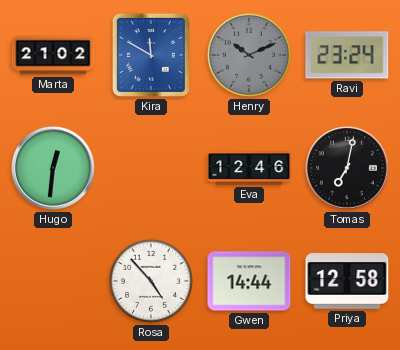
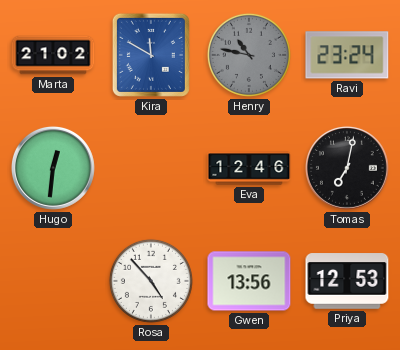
Henry: 10:11 -> 10:47 (249, 55)
Gwen: 14:44 -> 13:56 (249, 281)
Priya: 12:58 -> 12:53 (347, 281)
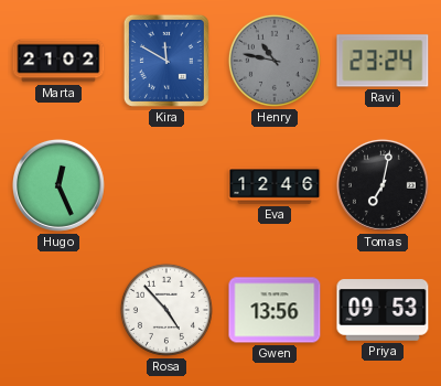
Hugo: 12:31 -> 12:26 (58, 185)
Priya: 12:53 -> 09:53 (383, 310)
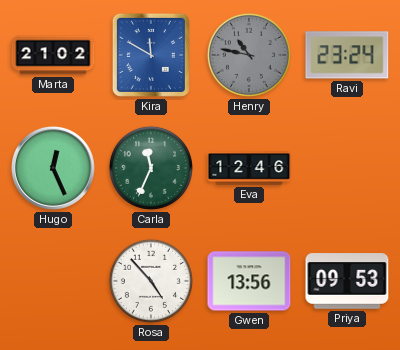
Carla: none -> 11:34 (151, 168)
Tomas: 7:02 -> none (383, 185)
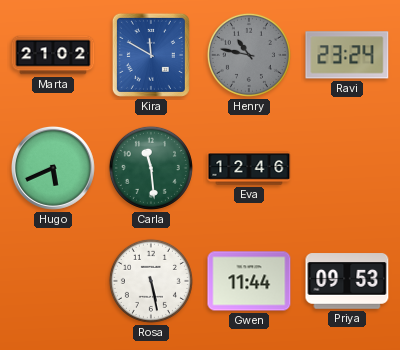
Hugo: 12:26 -> 5:41 (53, 168)
Carla: 11:34 -> 11:29 (151, 168)
Rosa: 4:53 -> 5:28 (151, 281)
Gwen: 13:56 -> 11:44 (249, 281)
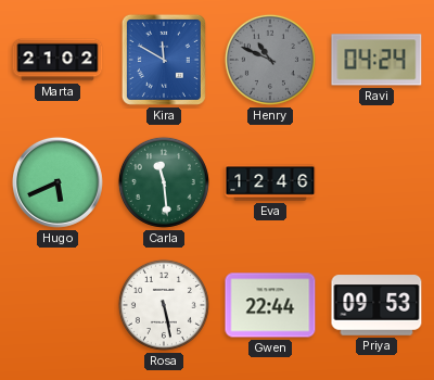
Henry: 10:47 -> 10:49 (270, 60)
Ravi: 23:24 -> 04:24 (376, 60)
Gwen: 11:44 -> 22:44 (270, 305)
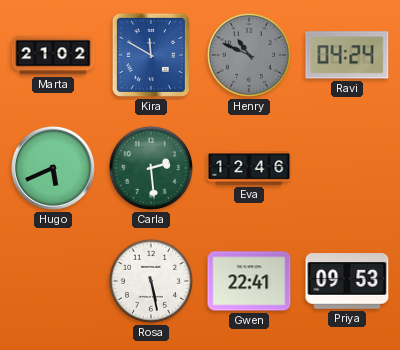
Carla: 11:29 -> 2:29 (151, 168)
Gwen: 22:44 -> 22:41 (249, 281)
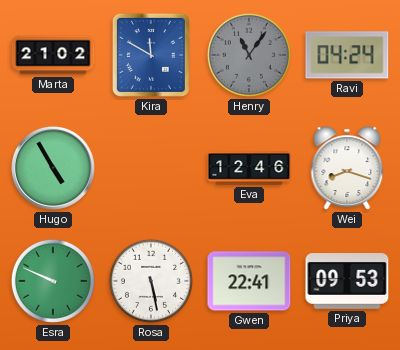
Henry: 10:49 -> 11:06 (249, 55)
Hugo: 5:41 -> 4:55 (53, 168)
Carla: 2:29 -> none (151, 168)
Wei: none -> 8:18 (347, 168)
Esra: none -> 9:49 (53, 281)
